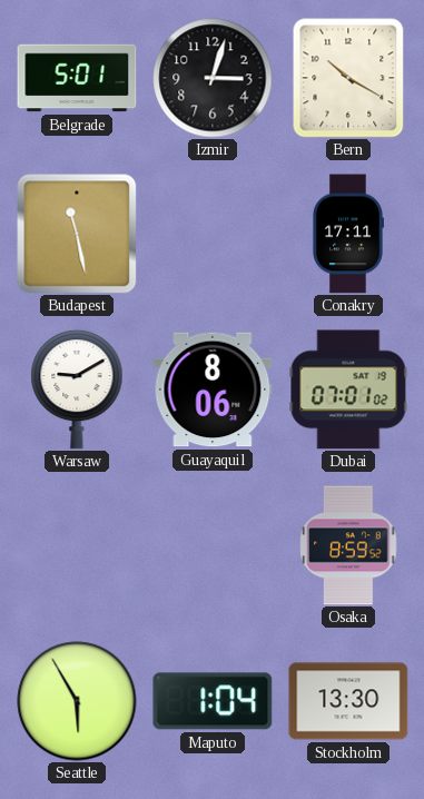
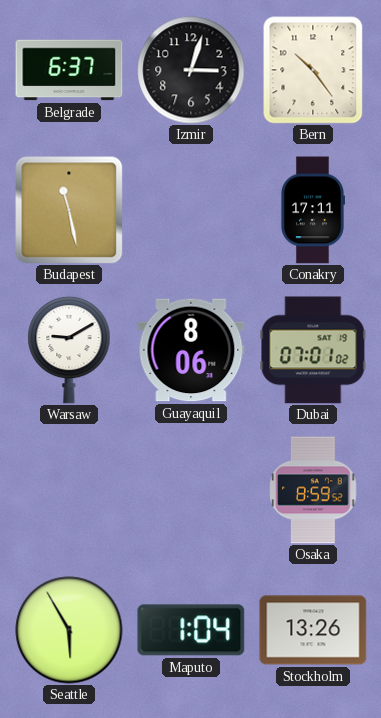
Belgrade: 5:01 -> 6:37 (69, 70)
Bern: 10:20 -> 10:24 (313, 70)
Stockholm: 13:30 -> 13:26 (313, 630)
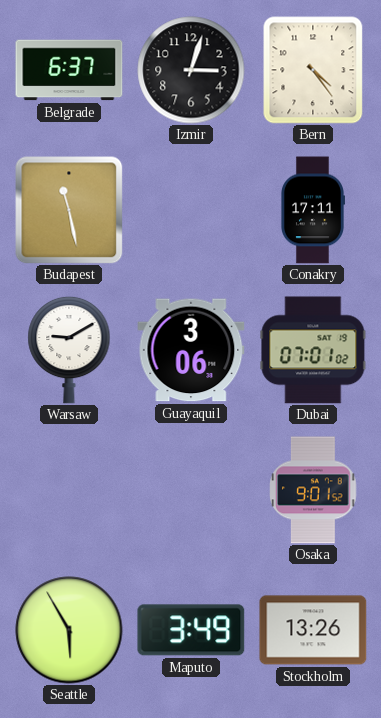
Bern: 10:24 -> 4:24 (313, 70)
Guayaquil: 8:06 -> 3:06 (191, 350)
Osaka: 8:59 -> 9:01 (313, 490)
Maputo: 1:04 -> 3:49 (191, 630)
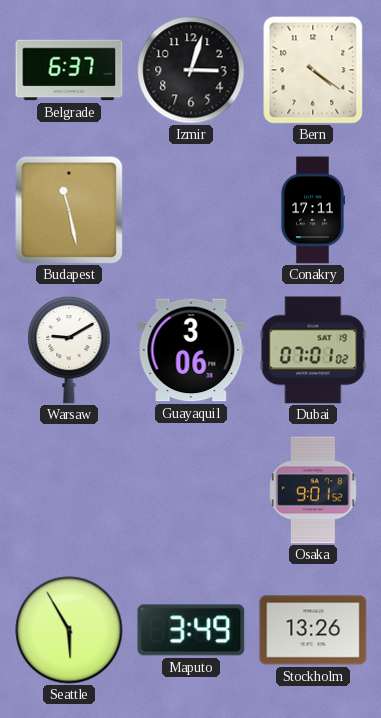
Bern: 4:24 -> 4:21 (313, 70)
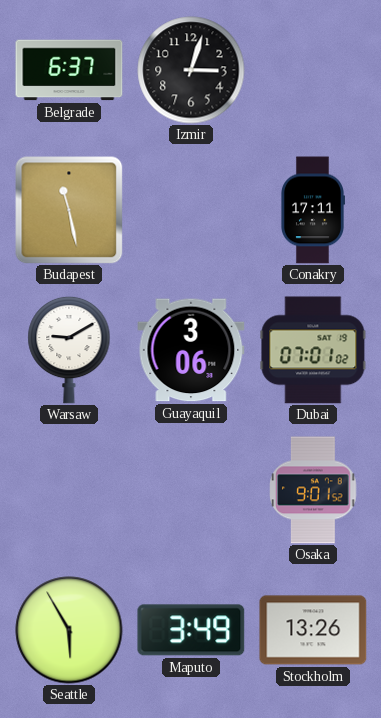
Bern: 4:21 -> none (313, 70)
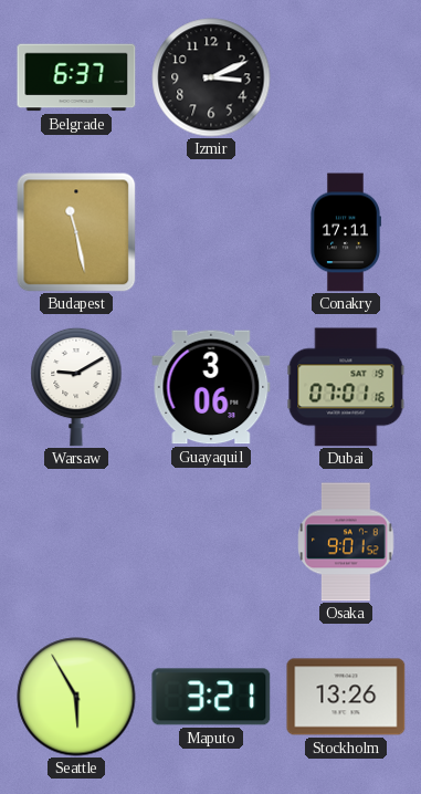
Izmir: 3:03 -> 3:11 (211, 77)
Dubai: 07:01:02 -> 07:01:16 (346, 387)
Maputo: 3:49 -> 3:21 (211, 697)
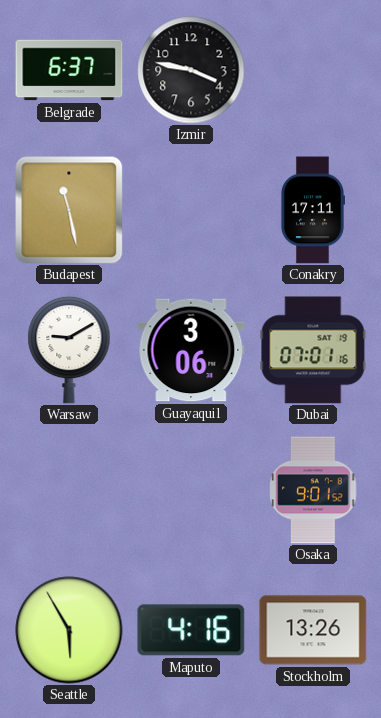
Izmir: 3:11 -> 3:47 (191, 70)
Maputo: 3:21 -> 4:16 (191, 630)
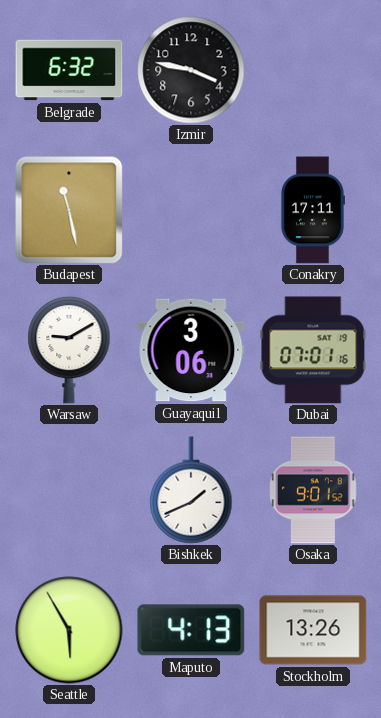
Belgrade: 6:37 -> 6:32 (69, 70)
Bishkek: none -> 1:41 (191, 490)
Maputo: 4:16 -> 4:13 (191, 630)
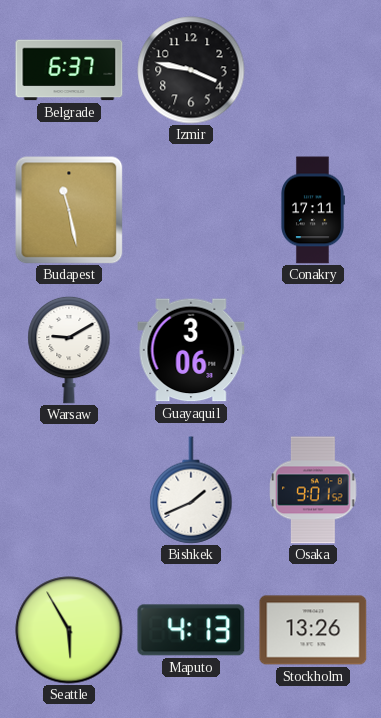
Belgrade: 6:32 -> 6:37 (69, 70)
Dubai: 07:01 -> none (313, 350)
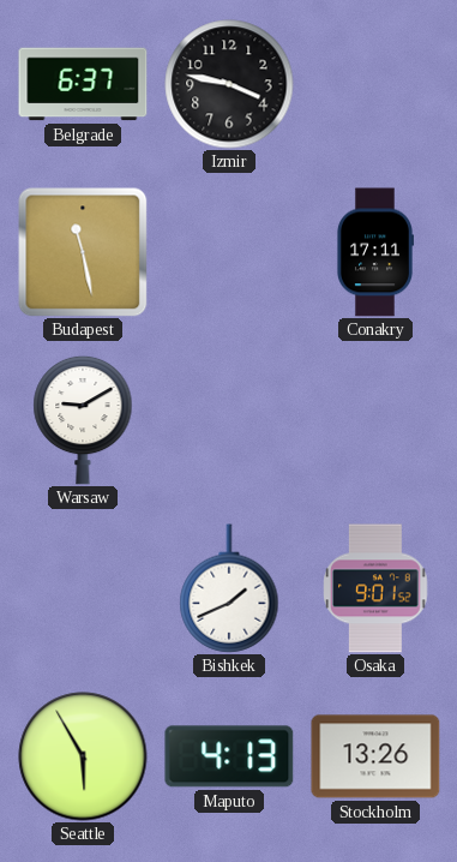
Guayaquil: 3:06 -> none (191, 350)
